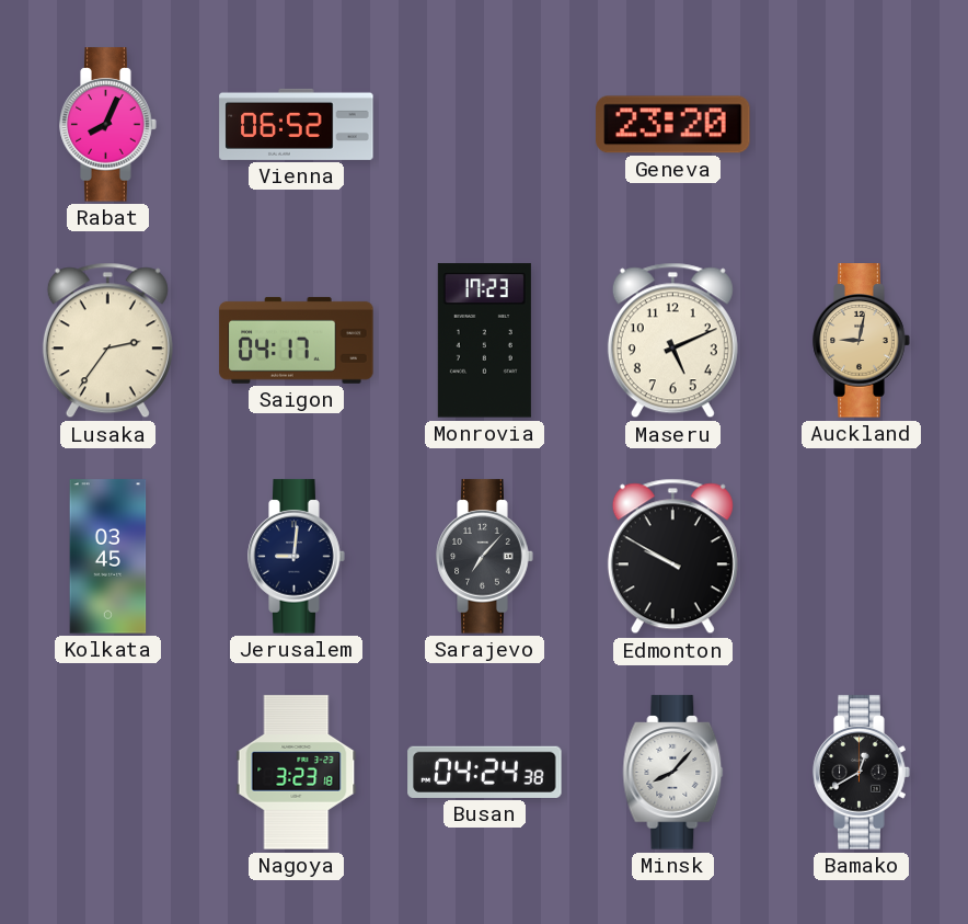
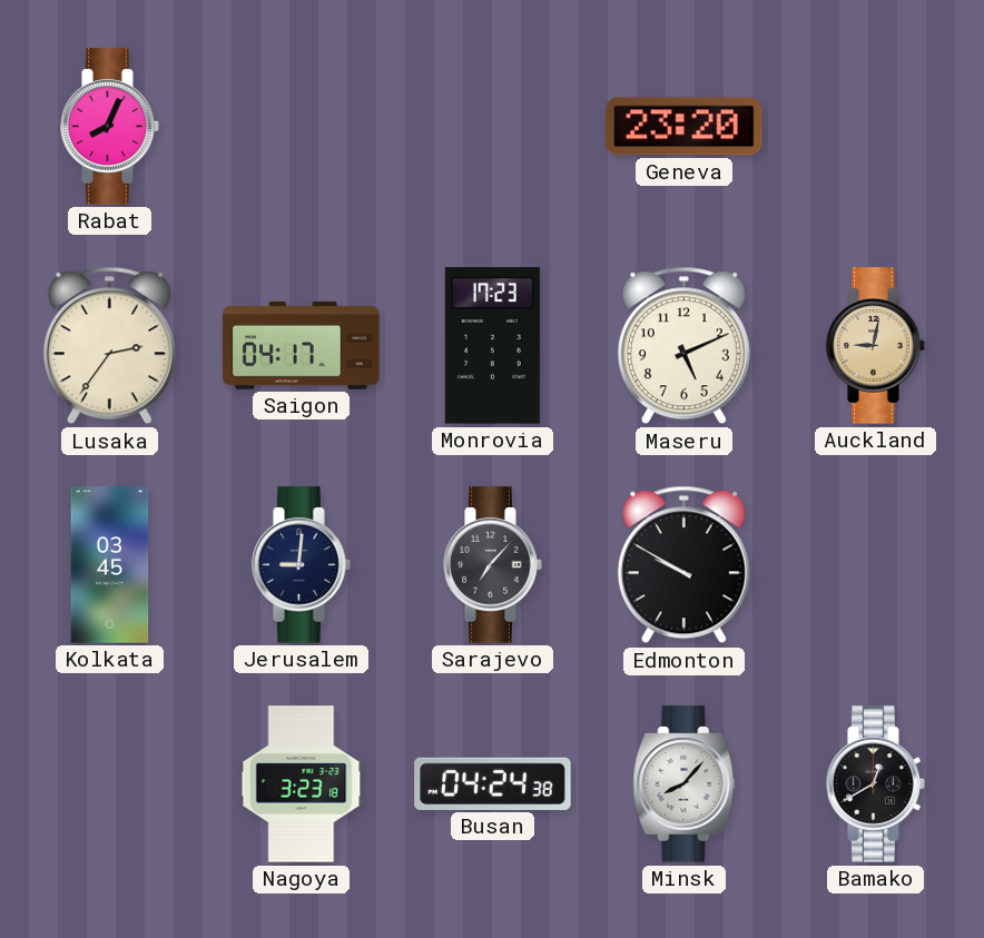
Vienna: 06:52 -> none (297, 124)
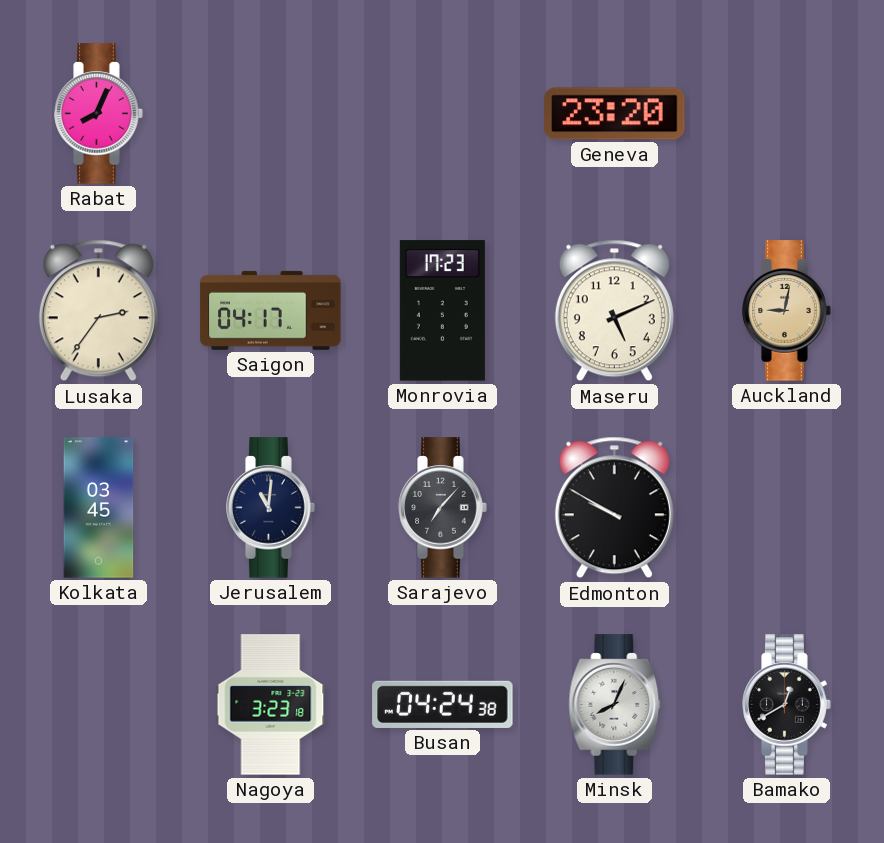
Jerusalem: 9:01 -> 11:01 (271, 508)
Minsk: 8:07 -> 8:04 (615, 705)
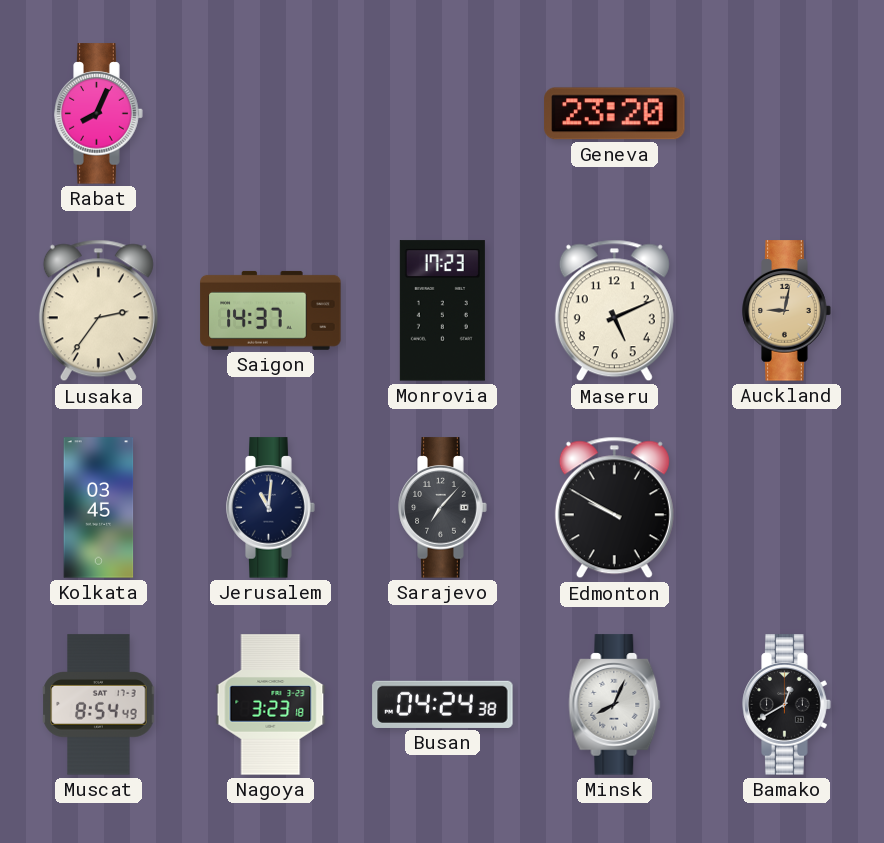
Saigon: 04:17 -> 14:37 (271, 310)
Muscat: none -> 8:54 (99, 705)
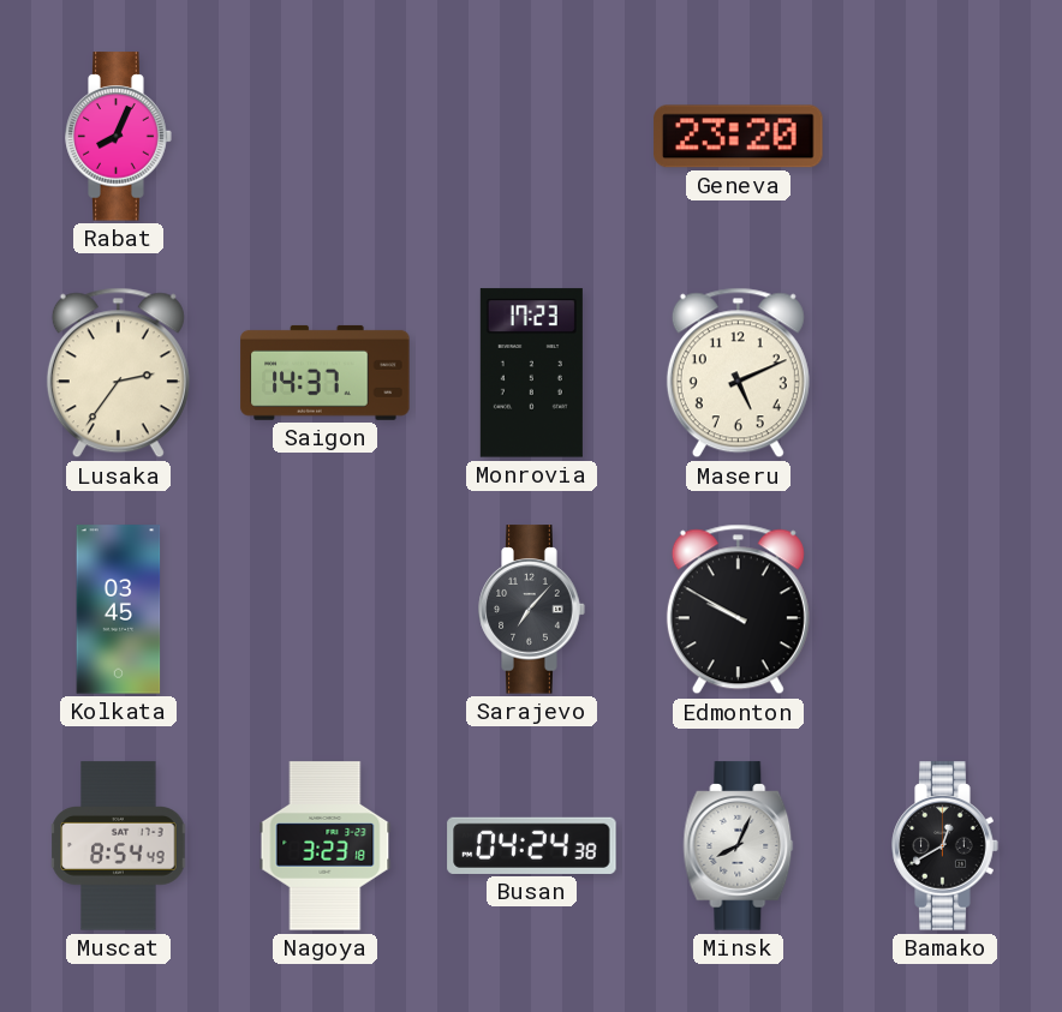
Auckland: 9:02 -> none (787, 311)
Jerusalem: 11:01 -> none (271, 508)
